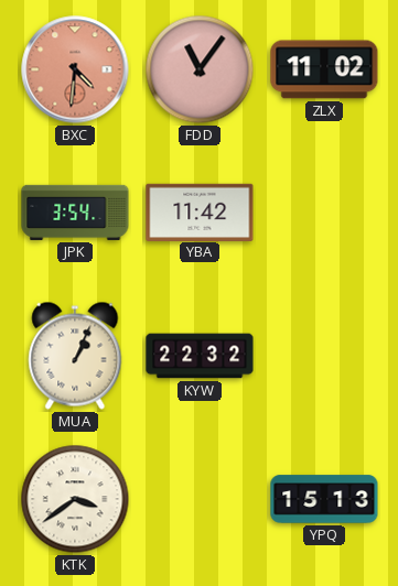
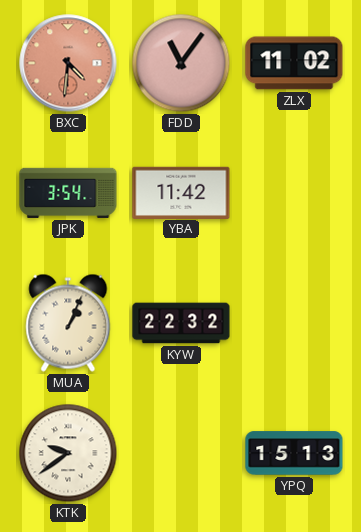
KTK: 3:39 -> 9:39 (68, 453)
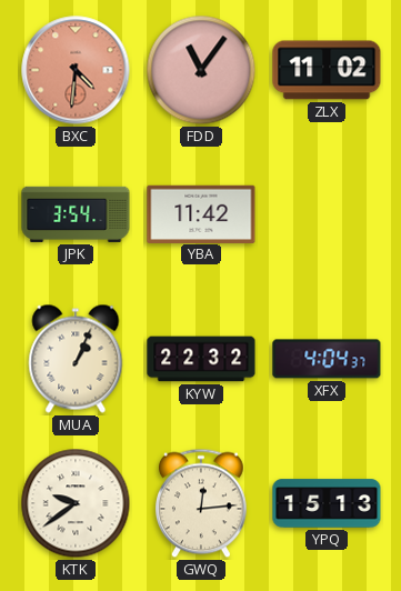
XFX: none -> 4:04 (327, 359)
GWQ: none -> 12:14 (201, 503)
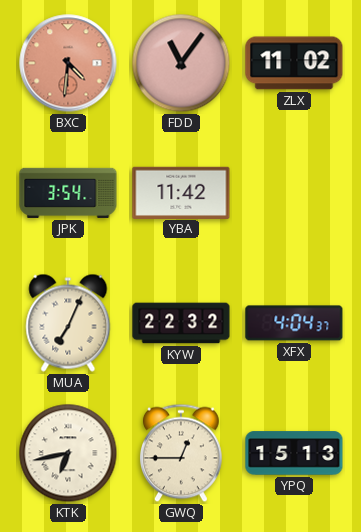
MUA: 1:04 -> 7:04 (68, 323)
KTK: 9:39 -> 6:43 (68, 453)
GWQ: 12:14 -> 12:45 (181, 453)
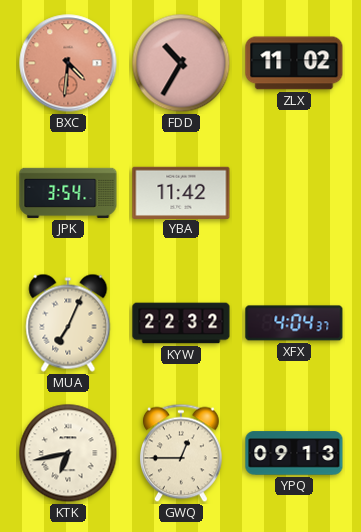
FDD: 11:06 -> 10:35 (181, 63)
YPQ: 15:13 -> 09:13 (294, 453)
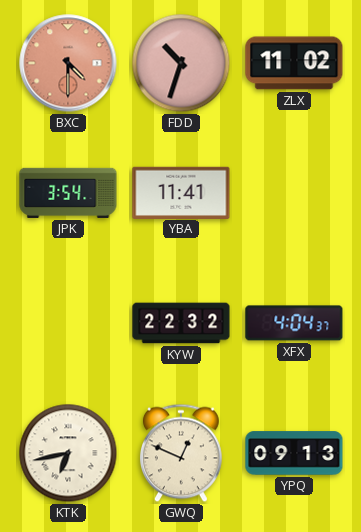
BXC: 4:31 -> 4:30 (68, 63)
FDD: 10:35 -> 10:33 (181, 63)
YBA: 11:42 -> 11:41 (181, 192)
MUA: 7:04 -> none (68, 323)
GWQ: 12:45 -> 12:49 (181, 453)
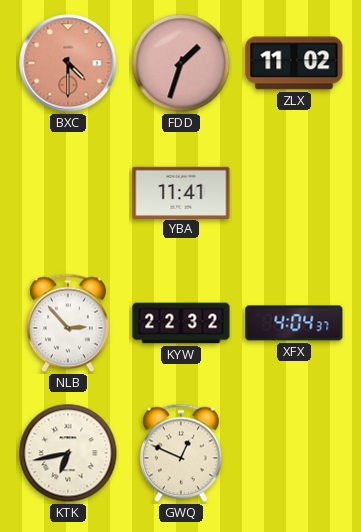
FDD: 10:33 -> 1:33 (181, 63)
JPK: 3:54 -> none (68, 193)
NLB: none -> 2:53 (68, 323)
YPQ: 09:13 -> none (294, 453)
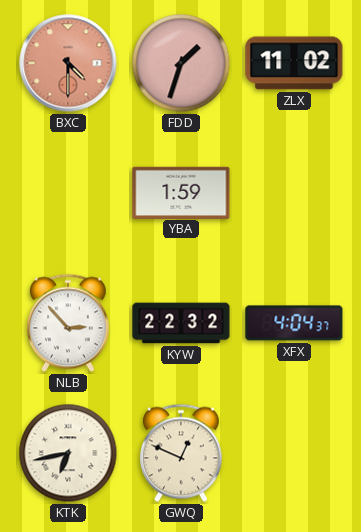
YBA: 11:41 -> 1:59 (181, 192)
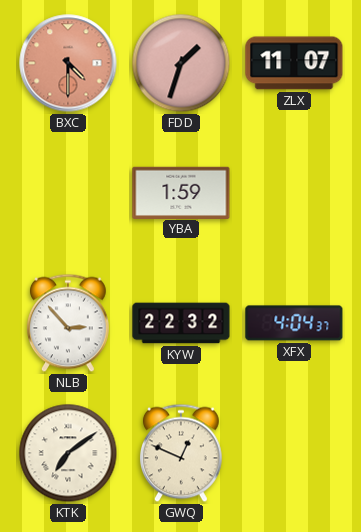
ZLX: 11:02 -> 11:07 (294, 63)
KTK: 6:43 -> 7:09 (68, 453)
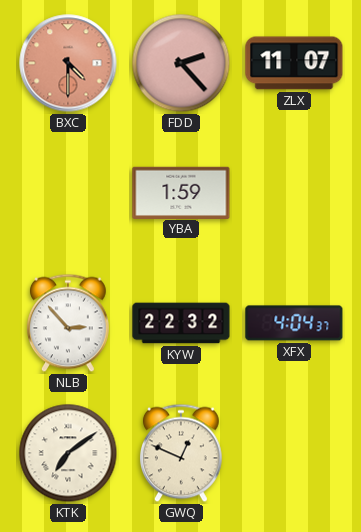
FDD: 1:33 -> 2:23 (181, 63)
